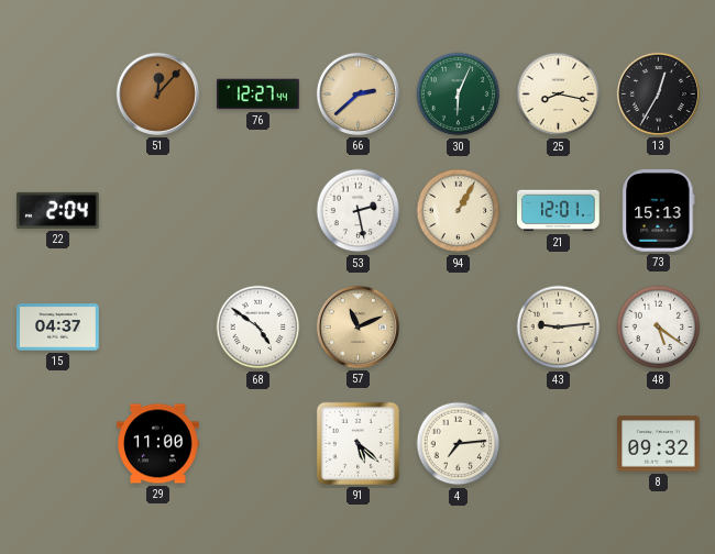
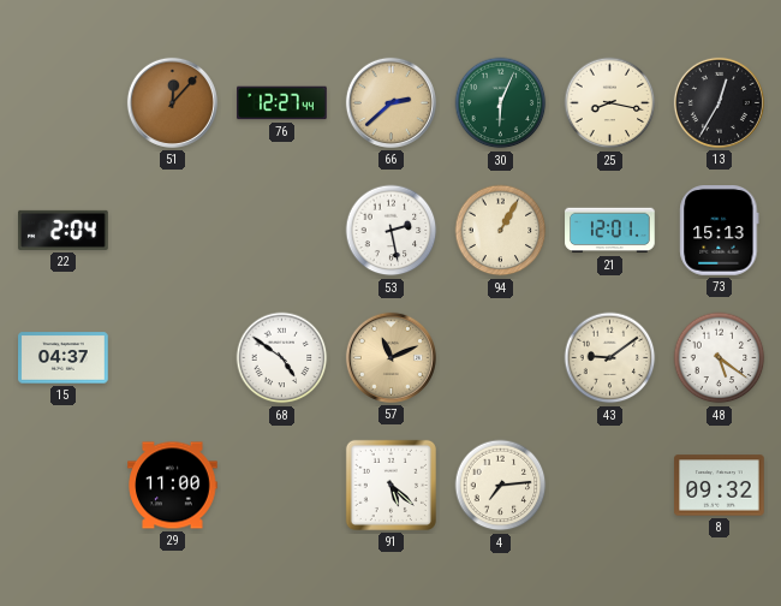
43: 9:14 -> 9:09 (610, 358)
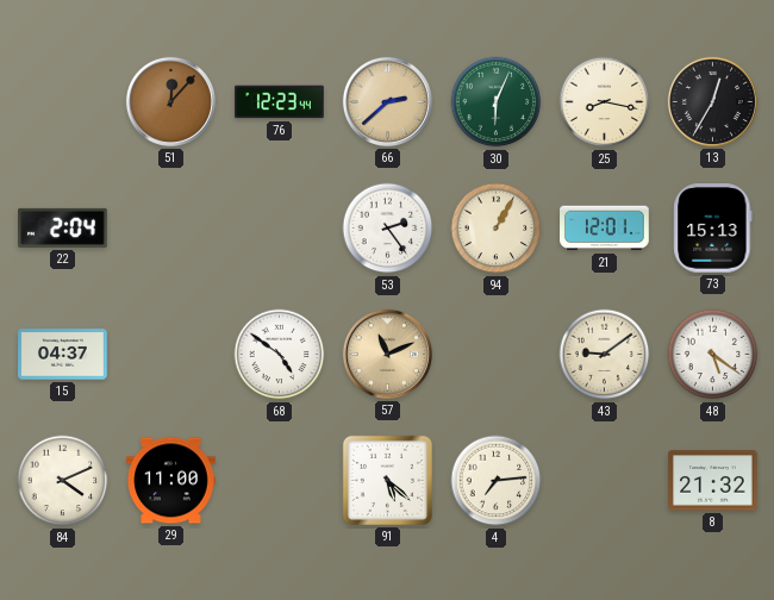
76: 12:27 -> 12:23 (280, 102)
53: 2:28 -> 2:24 (388, 229)
84: none -> 4:11 (63, 481)
8: 09:32 -> 21:32 (713, 481)
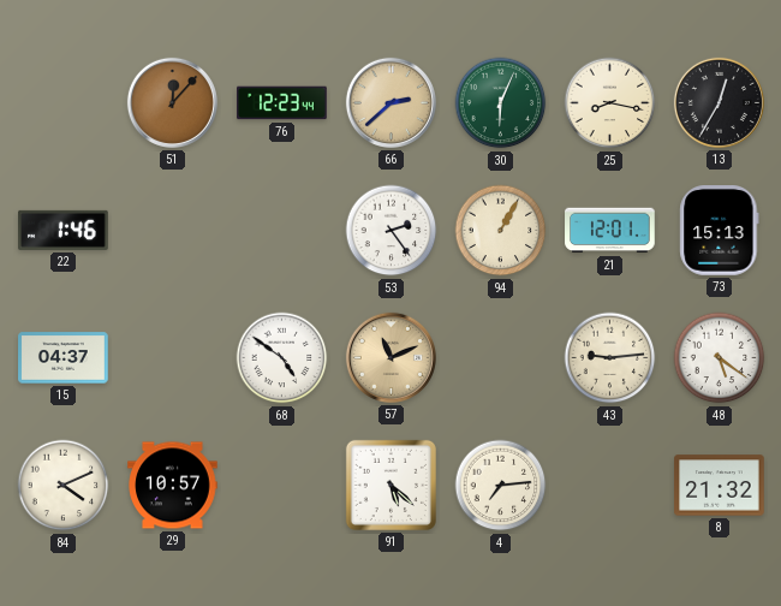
22: 2:04 -> 1:46 (64, 230)
43: 9:09 -> 9:14 (610, 358)
29: 11:00 -> 10:57 (173, 486)
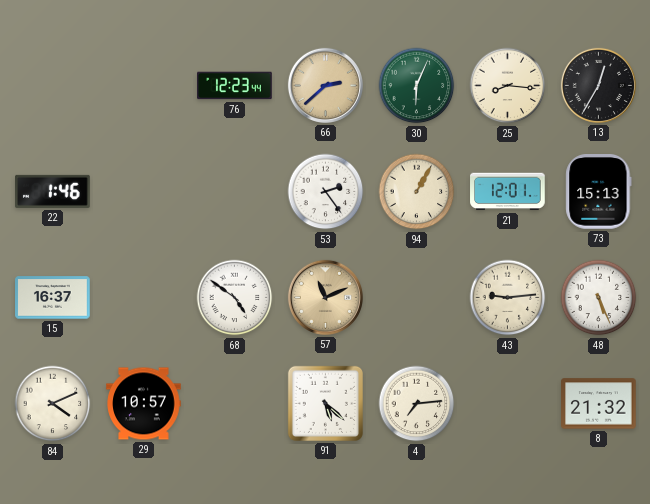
51: 12:07 -> none (172, 102)
25: 8:17 -> 8:16 (508, 86)
15: 04:37 -> 16:37 (53, 298)
48: 5:21 -> 5:26 (599, 298)
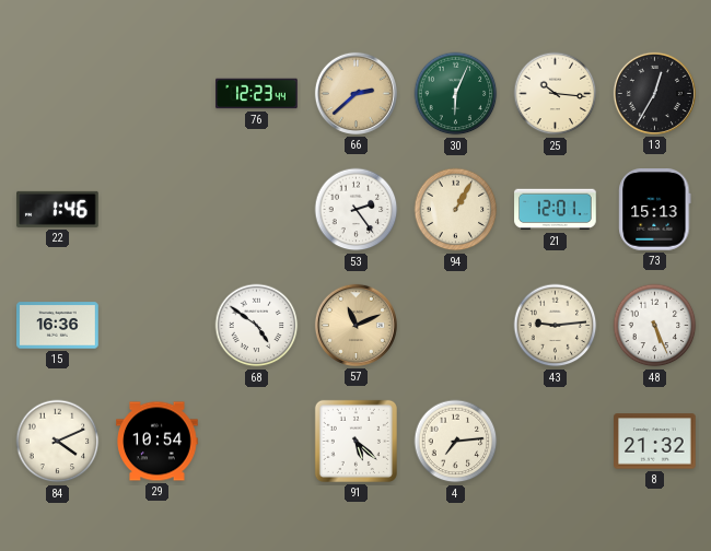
25: 8:16 -> 10:16 (556, 94)
15: 16:37 -> 16:36 (58, 326)
29: 10:57 -> 10:54 (158, 442)
